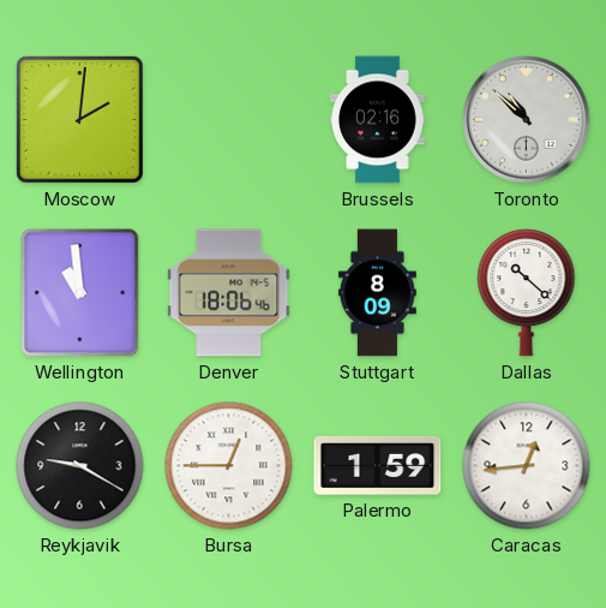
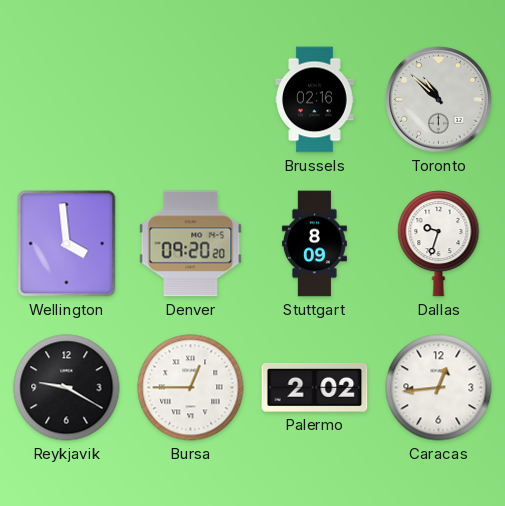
Moscow: 2:01 -> none (80, 120)
Wellington: 10:59 -> 3:59 (67, 244)
Denver: 18:06 -> 09:20 (191, 244)
Dallas: 10:22 -> 9:33 (439, 244)
Palermo: 1:59 -> 2:02 (315, 387)
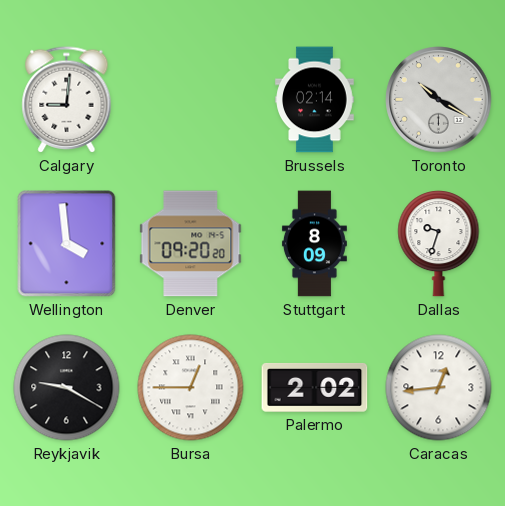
Calgary: none -> 9:01 (67, 100)
Brussels: 02:16 -> 02:14 (315, 100)
Toronto: 10:52 -> 10:20 (439, 100)
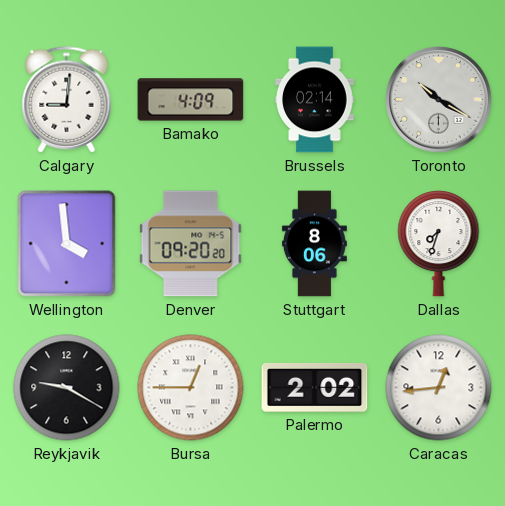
Bamako: none -> 4:09 (191, 100)
Stuttgart: 8:09 -> 8:06 (314, 244)
Dallas: 9:33 -> 7:33 (439, 244)
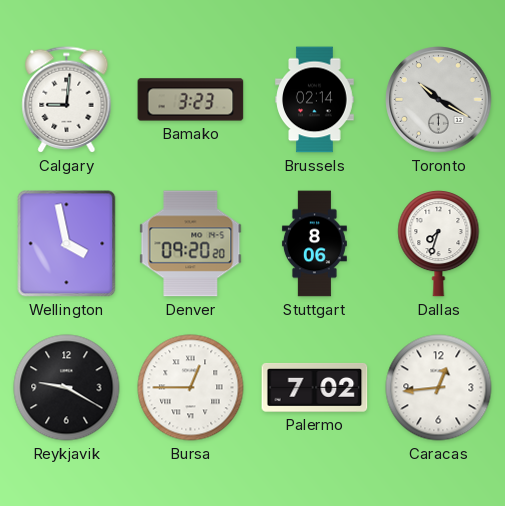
Bamako: 4:09 -> 3:23 (191, 100)
Wellington: 3:59 -> 3:58 (67, 244)
Palermo: 2:02 -> 7:02 (315, 387)
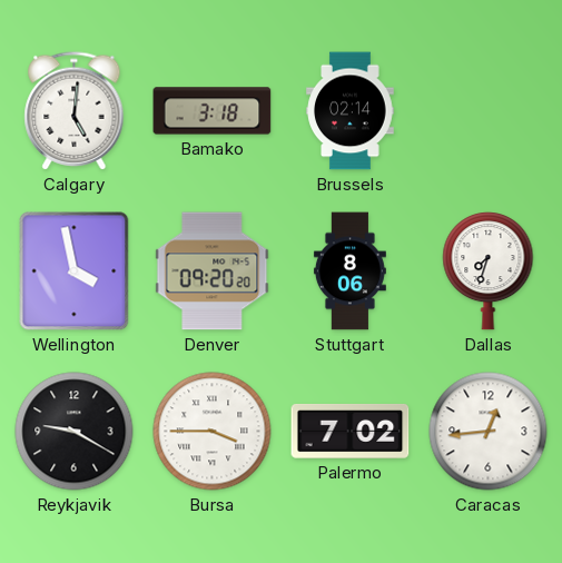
Calgary: 9:01 -> 5:01 (75, 111)
Bamako: 3:23 -> 3:18 (213, 111)
Toronto: 10:20 -> none (439, 100)
Bursa: 12:45 -> 3:45 (213, 432)
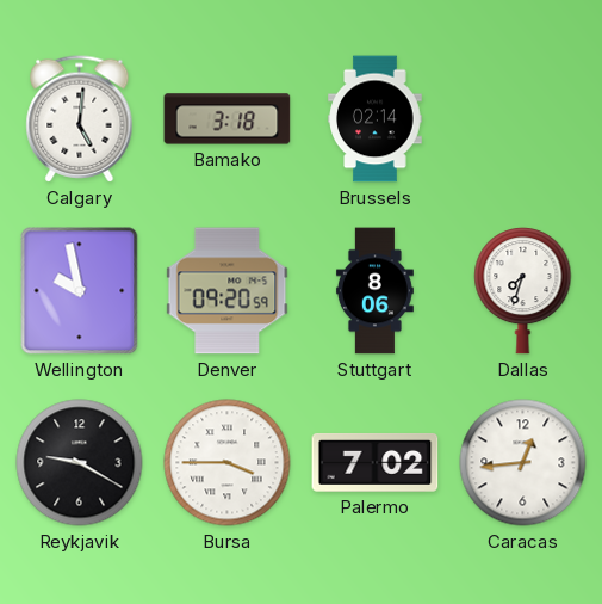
Wellington: 3:58 -> 9:58 (80, 291)
Denver: 09:20:20 -> 09:20:59 (228, 291)
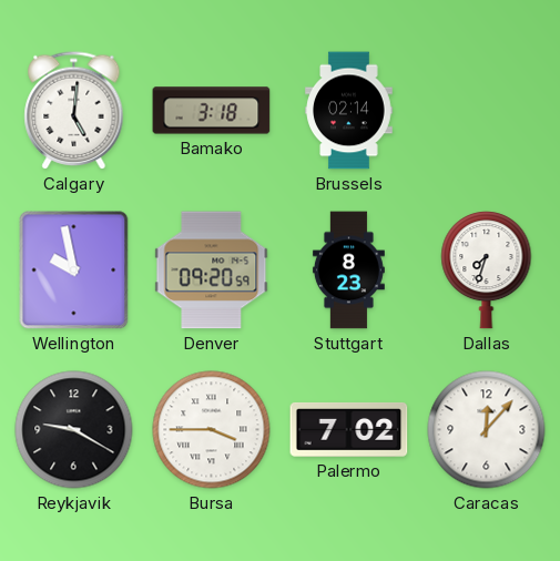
Stuttgart: 8:06 -> 8:23 (348, 271)
Caracas: 12:44 -> 12:07 (487, 430)
